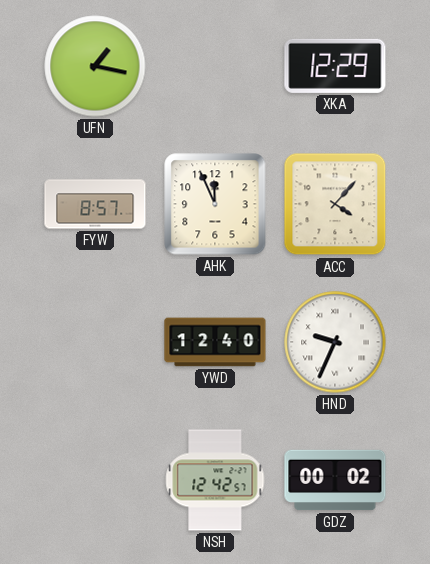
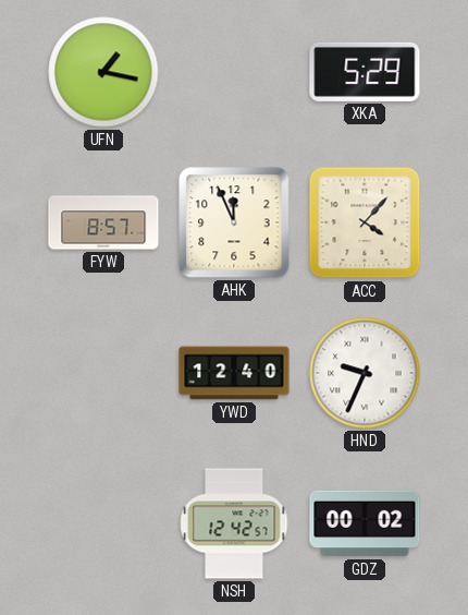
XKA: 12:29 -> 5:29 (365, 72)
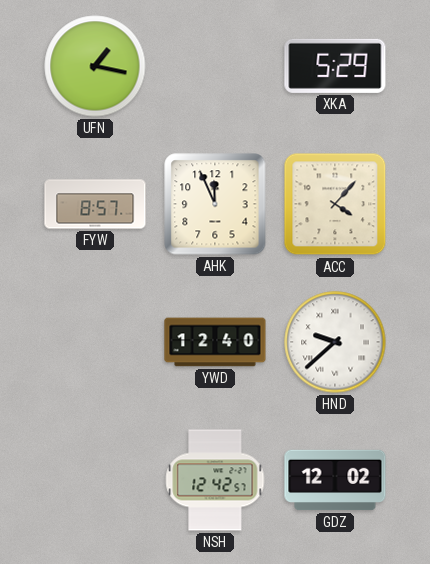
HND: 9:34 -> 9:38 (335, 342)
GDZ: 00:02 -> 12:02 (335, 480)
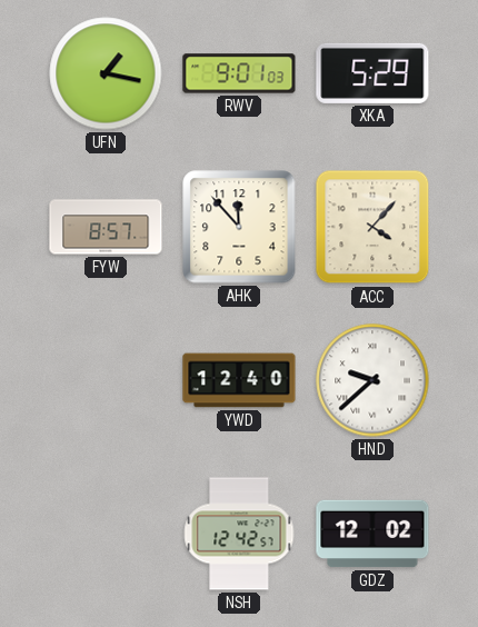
RWV: none -> 9:01 (239, 73)
AHK: 11:56 -> 11:53 (239, 227)
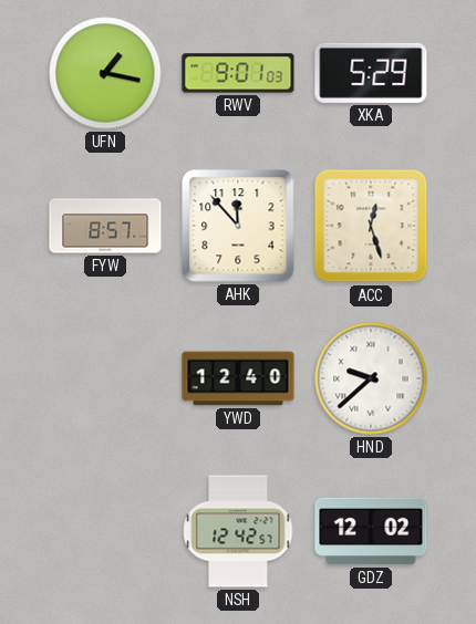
ACC: 4:07 -> 12:27 (371, 226)
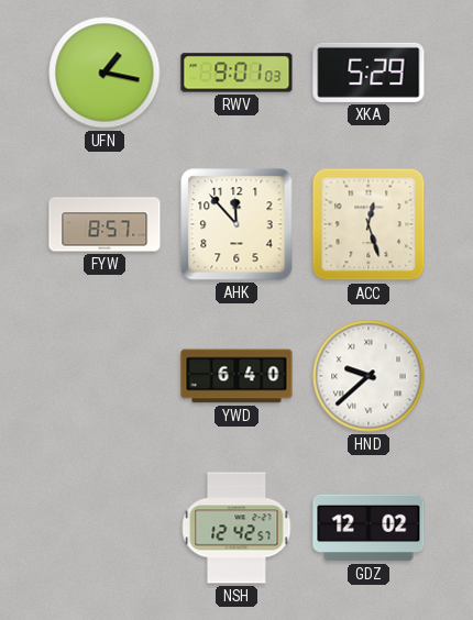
YWD: 12:40 -> 6:40 (237, 376)
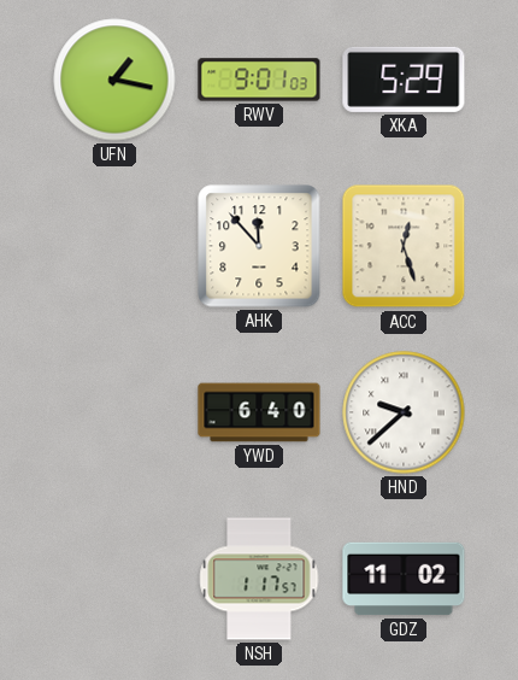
FYW: 8:57 -> none (105, 224)
NSH: 12:42 -> 1:17 (259, 579)
GDZ: 12:02 -> 11:02 (404, 579)
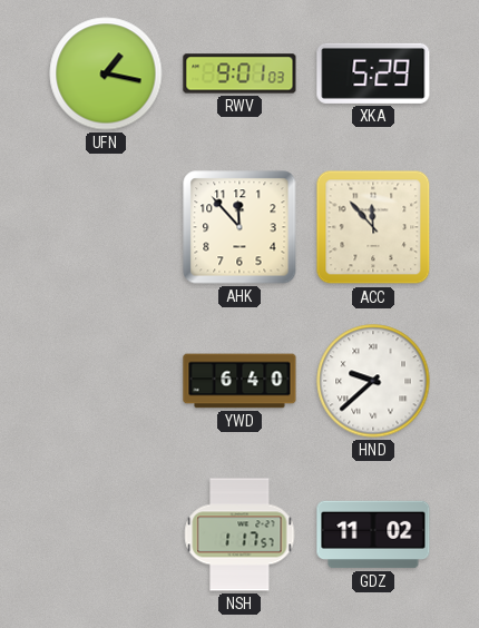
ACC: 12:27 -> 11:53 (373, 227)
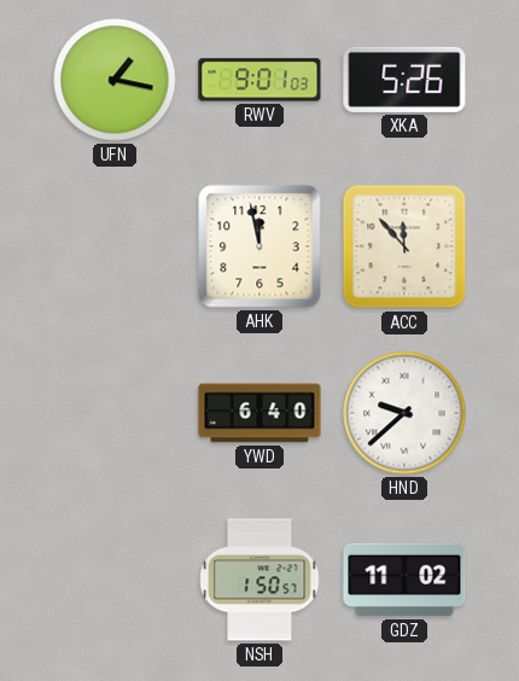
XKA: 5:29 -> 5:26 (404, 80)
AHK: 11:53 -> 11:58 (259, 246)
NSH: 1:17 -> 1:50 (259, 580)
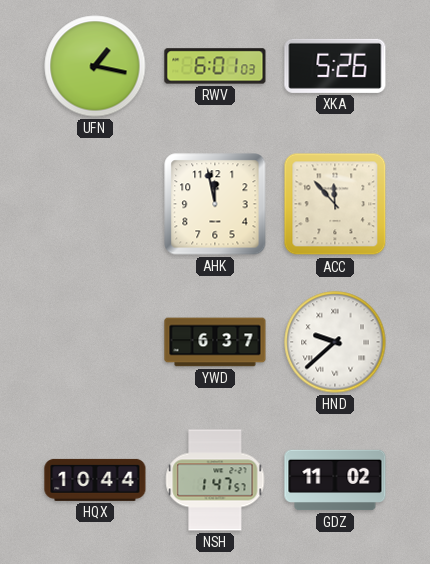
RWV: 9:01 -> 6:01 (215, 66)
YWD: 6:40 -> 6:37 (215, 342)
HQX: none -> 10:44 (95, 480)
NSH: 1:50 -> 1:47 (215, 480)
